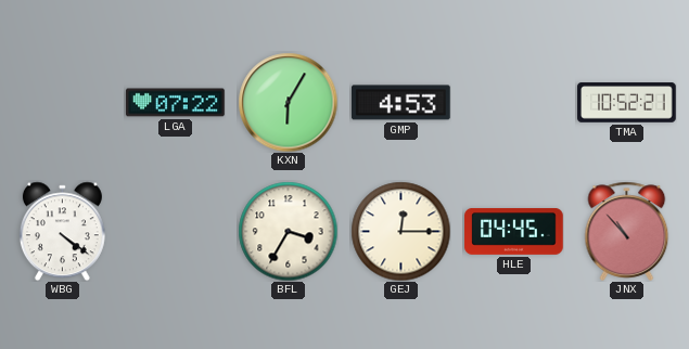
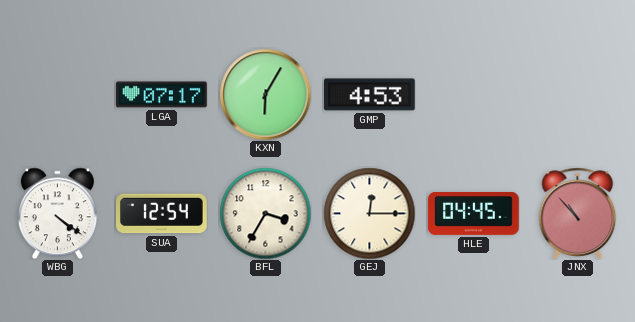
LGA: 07:22 -> 07:17 (162, 95)
TMA: 10:52 -> none (627, 103)
SUA: none -> 12:54 (162, 214)
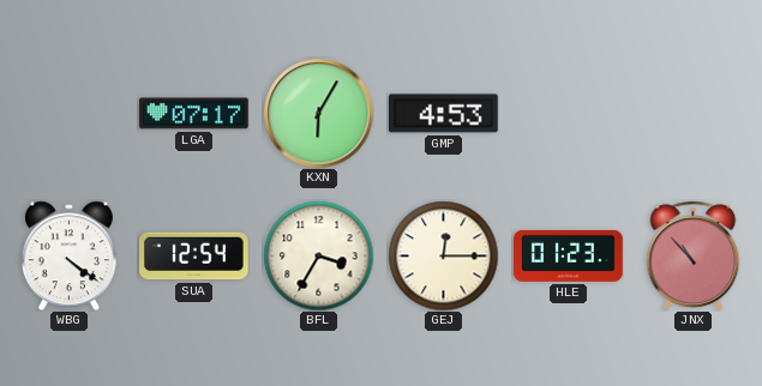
HLE: 04:45 -> 01:23 (569, 257)
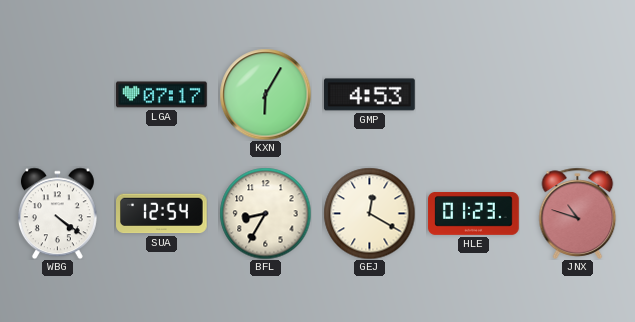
BFL: 3:35 -> 8:35 (265, 213)
GEJ: 12:15 -> 12:20 (369, 213)
JNX: 10:53 -> 10:48 (578, 213)
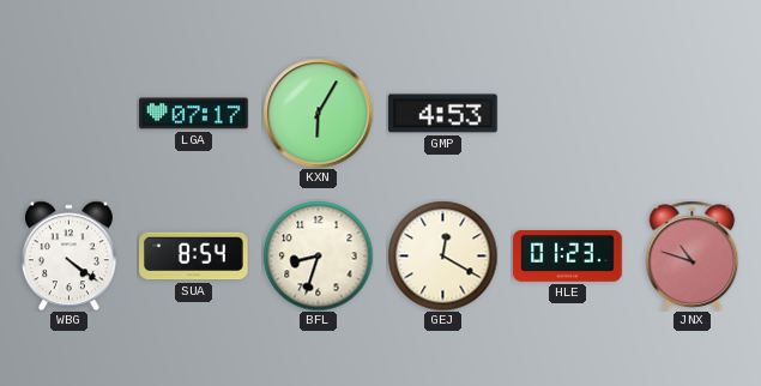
SUA: 12:54 -> 8:54 (194, 257)
BFL: 8:35 -> 8:33 (318, 255)
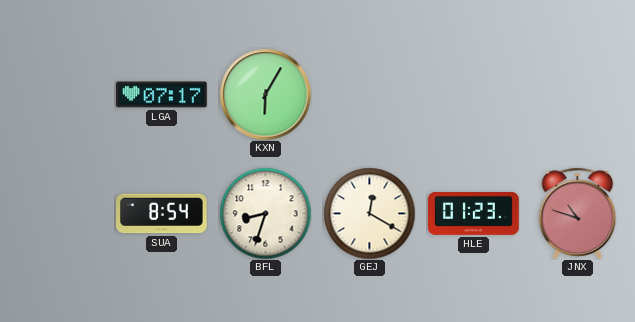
GMP: 4:53 -> none (443, 114)
WBG: 4:21 -> none (68, 255)
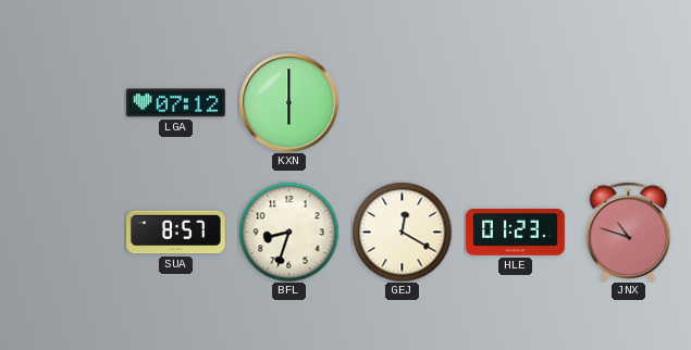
LGA: 07:17 -> 07:12 (176, 103)
KXN: 6:05 -> 6:00 (288, 102)
SUA: 8:54 -> 8:57 (176, 233)
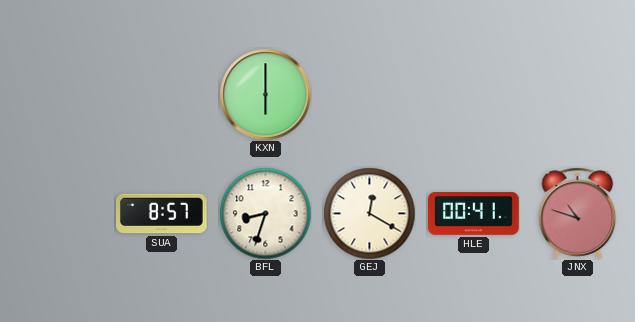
LGA: 07:12 -> none (176, 103)
HLE: 01:23 -> 00:41 (474, 214)
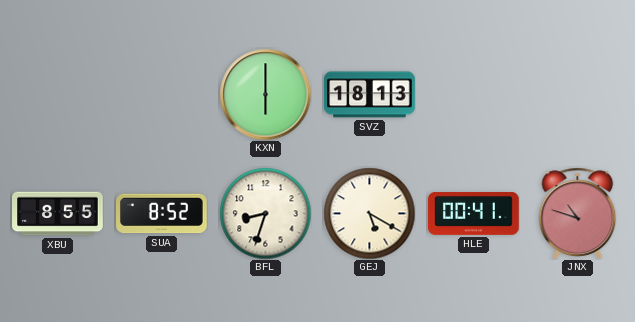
SVZ: none -> 18:13 (370, 95)
XBU: none -> 8:55 (58, 214)
SUA: 8:57 -> 8:52 (162, 214)
GEJ: 12:20 -> 5:20 (369, 213)
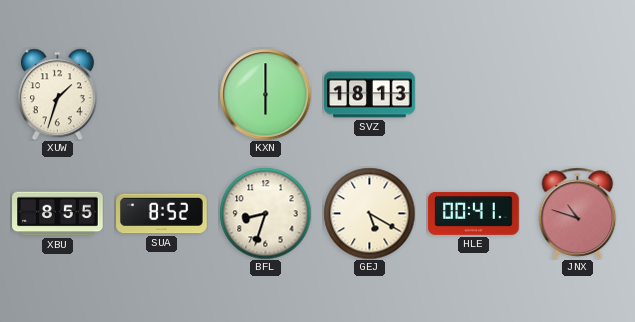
XUW: none -> 1:33 (57, 94)
